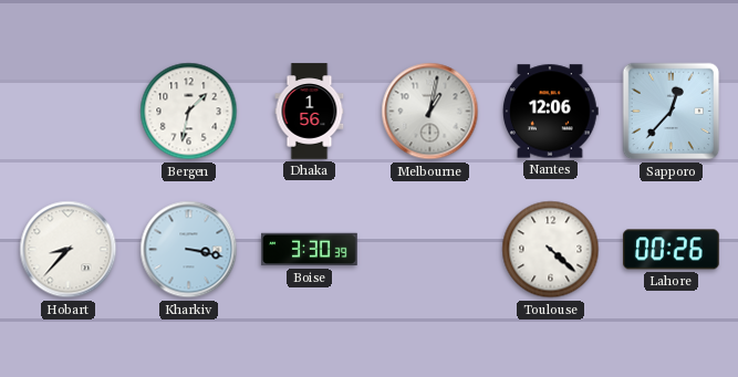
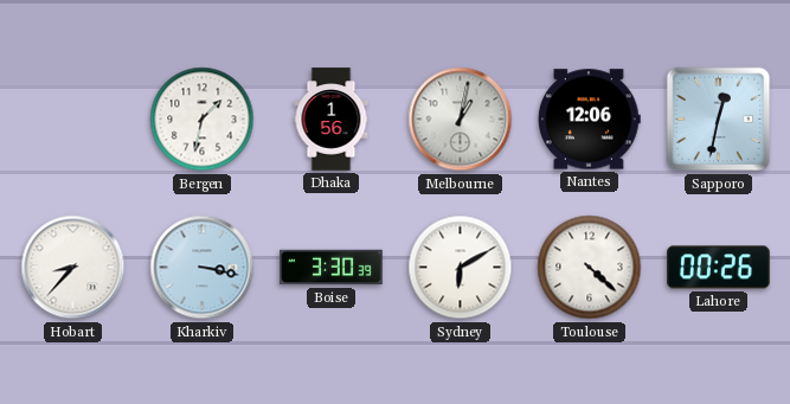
Sapporo: 12:37 -> 12:32 (719, 120)
Sydney: none -> 6:10 (461, 268)
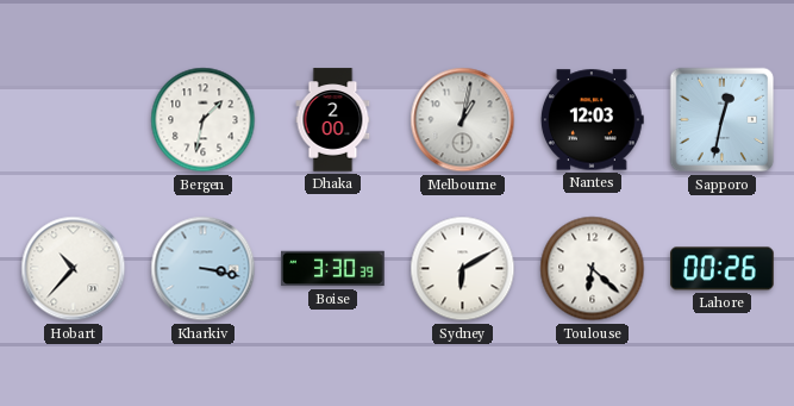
Dhaka: 1:56 -> 2:00 (333, 120)
Nantes: 12:06 -> 12:03 (592, 120)
Hobart: 8:37 -> 10:37 (74, 269)
Toulouse: 4:22 -> 6:22 (593, 269)
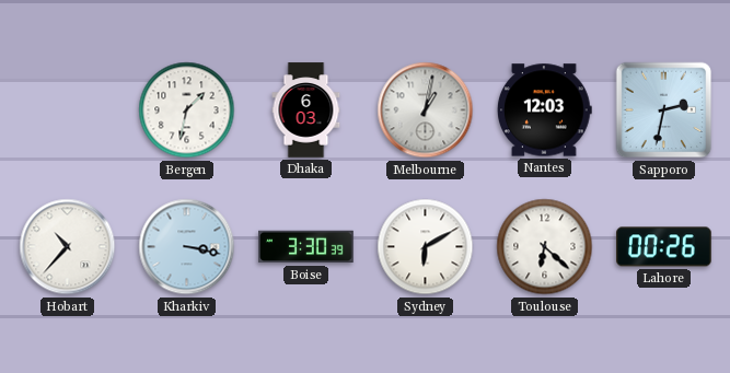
Dhaka: 2:00 -> 6:03 (306, 110)
Sapporo: 12:32 -> 2:32 (664, 110)
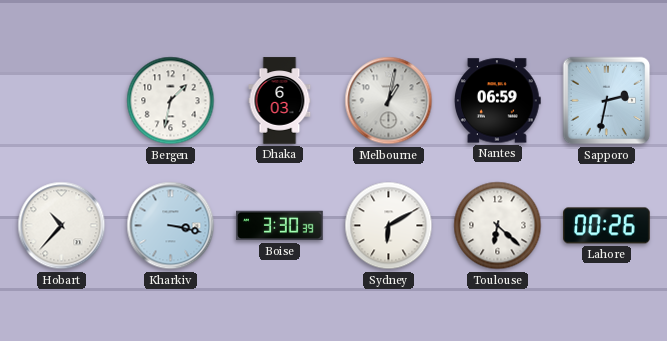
Nantes: 12:03 -> 06:59 (497, 101)
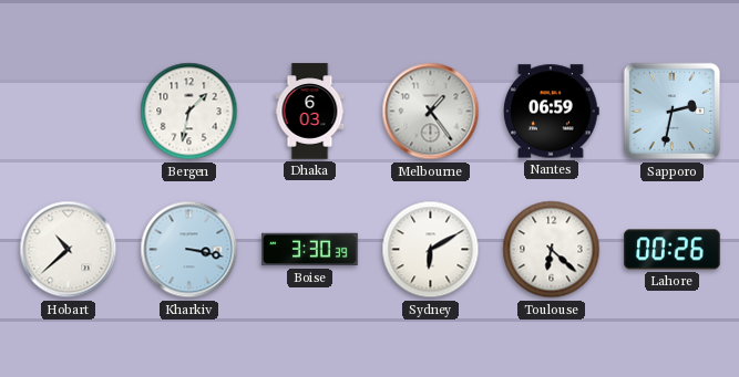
Melbourne: 1:02 -> 1:24 (431, 112)
Hobart: 10:37 -> 10:38 (69, 250)
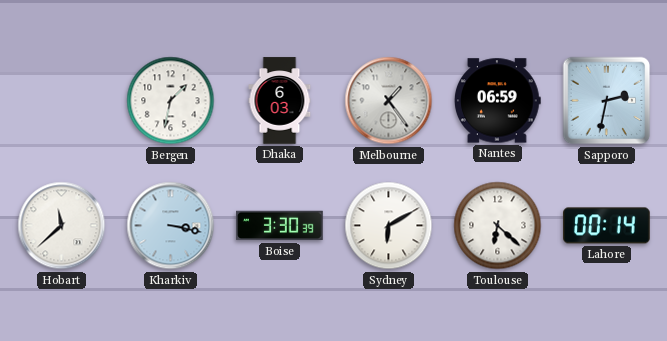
Hobart: 10:38 -> 11:38 (62, 226)
Lahore: 00:26 -> 00:14 (607, 226)
